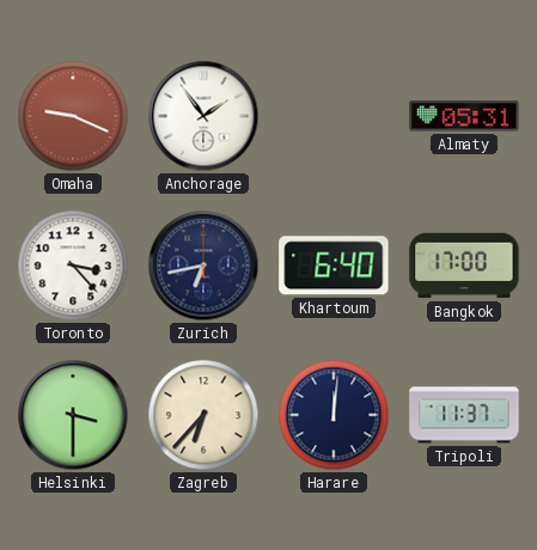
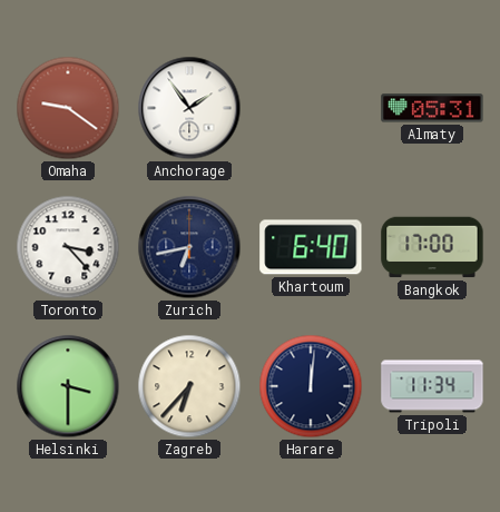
Omaha: 9:19 -> 9:21 (68, 108)
Tripoli: 11:37 -> 11:34 (432, 386)
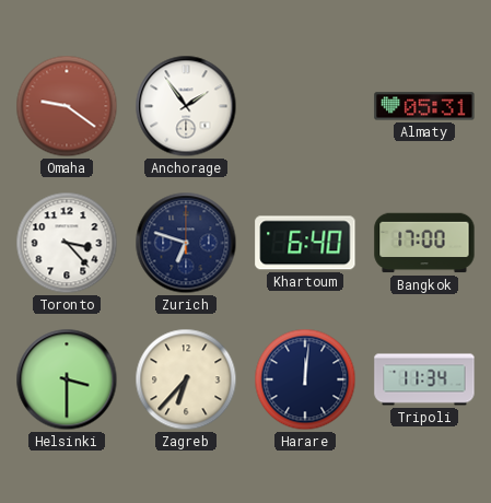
Zurich: 6:43 -> 6:48 (186, 243)
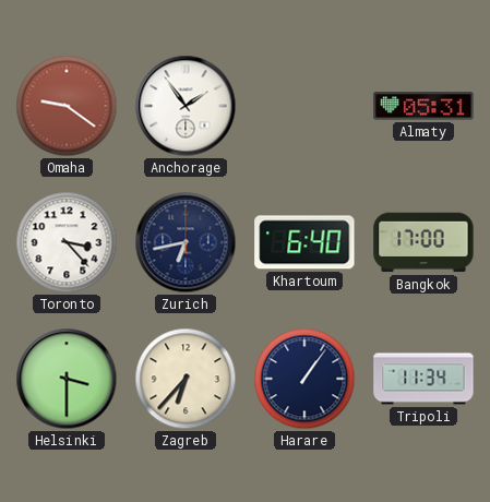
Zurich: 6:48 -> 6:43 (186, 242)
Harare: 12:01 -> 1:06 (304, 379)
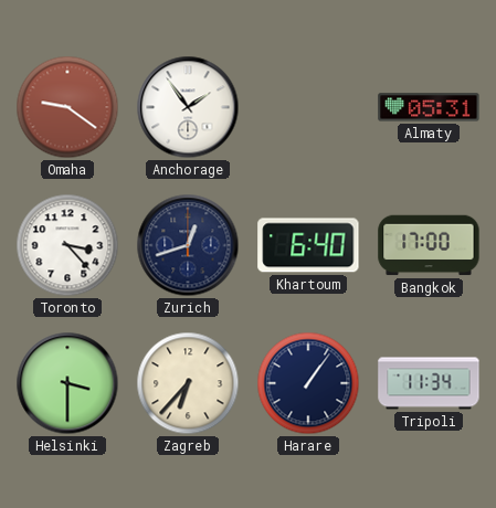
Zurich: 6:43 -> 12:42 (188, 245)
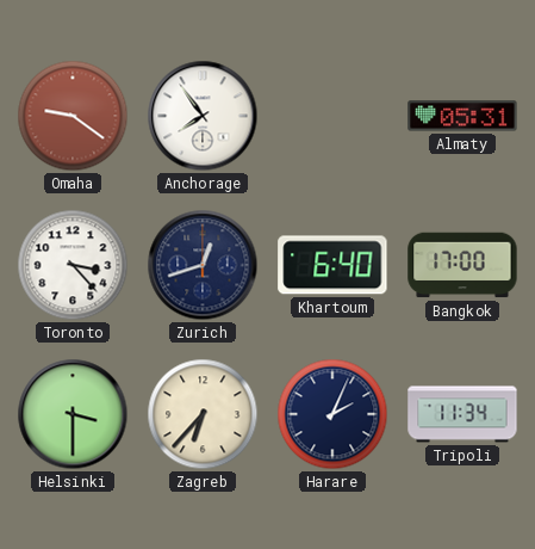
Anchorage: 1:54 -> 7:54 (203, 116)
Harare: 1:06 -> 2:04 (332, 414)
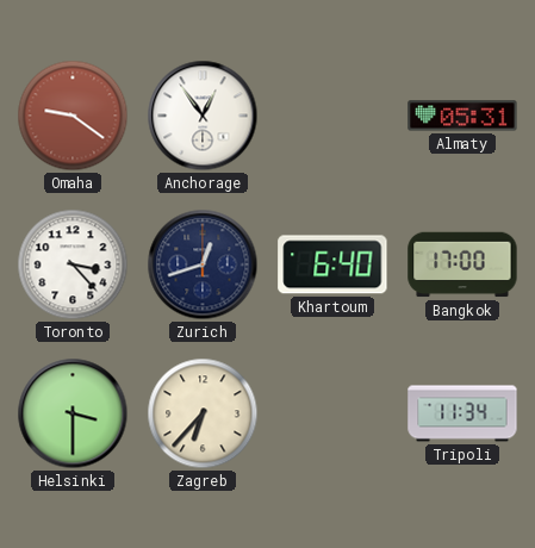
Anchorage: 7:54 -> 12:54 (203, 116)
Harare: 2:04 -> none (332, 414)
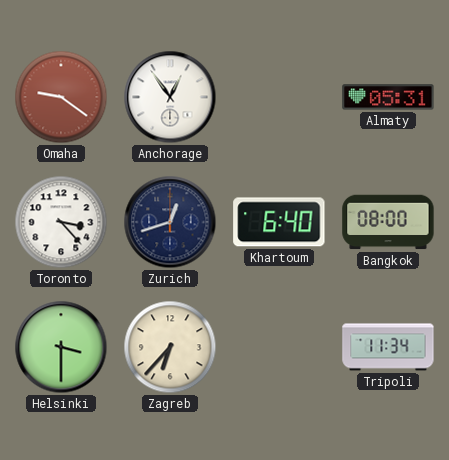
Bangkok: 17:00 -> 08:00 (388, 222)
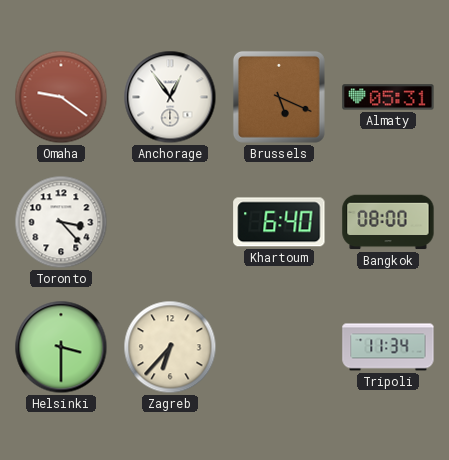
Brussels: none -> 5:19 (279, 97)
Zurich: 12:42 -> none (170, 222)
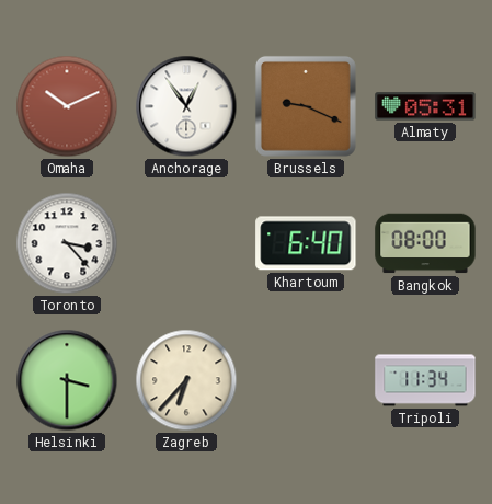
Omaha: 9:21 -> 10:11 (67, 106)
Brussels: 5:19 -> 9:19 (306, 106)
